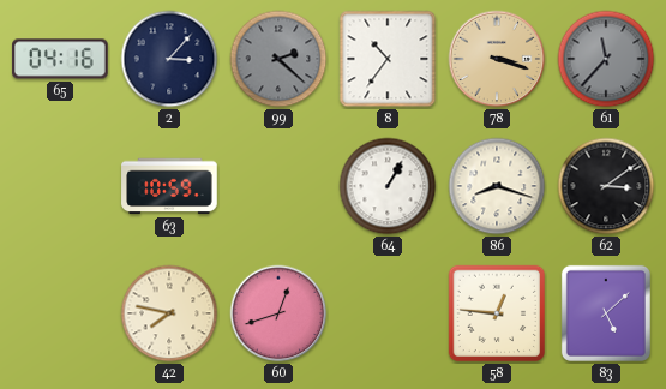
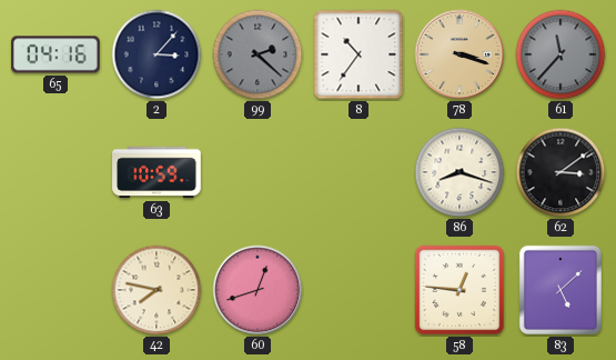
64: 1:05 -> none (388, 186)
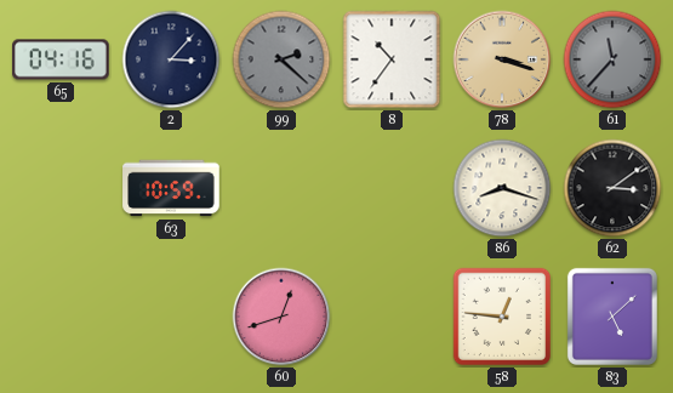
42: 7:47 -> none (156, 290)
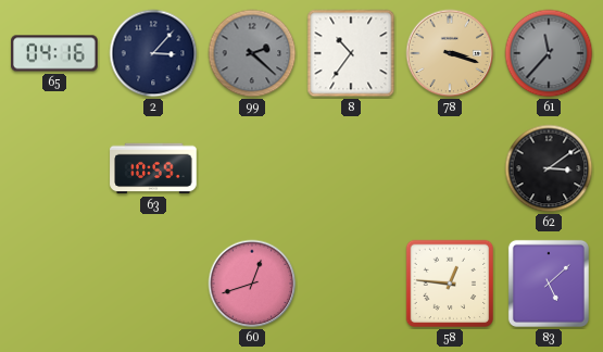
86: 8:18 -> none (502, 188)
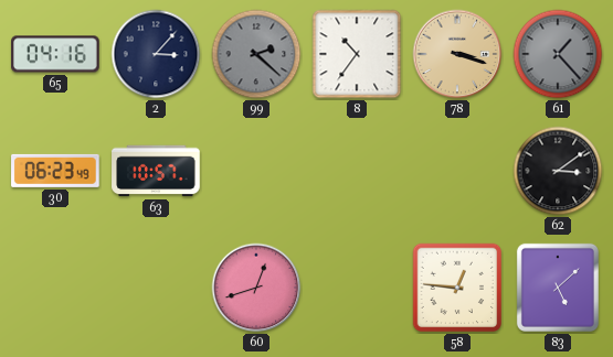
61: 11:37 -> 1:23 (558, 54)
30: none -> 06:23 (55, 171)
63: 10:59 -> 10:57 (156, 171)
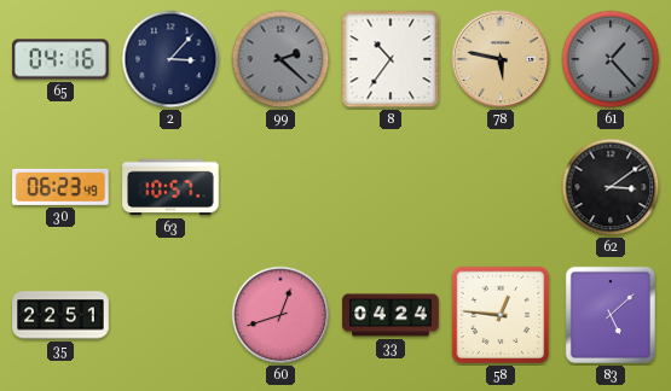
78: 3:18 -> 5:47 (501, 59)
35: none -> 22:51 (60, 315)
33: none -> 04:24 (391, 315)
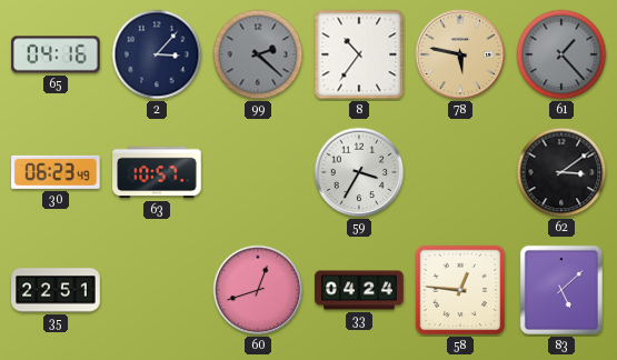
59: none -> 3:35 (359, 172)
